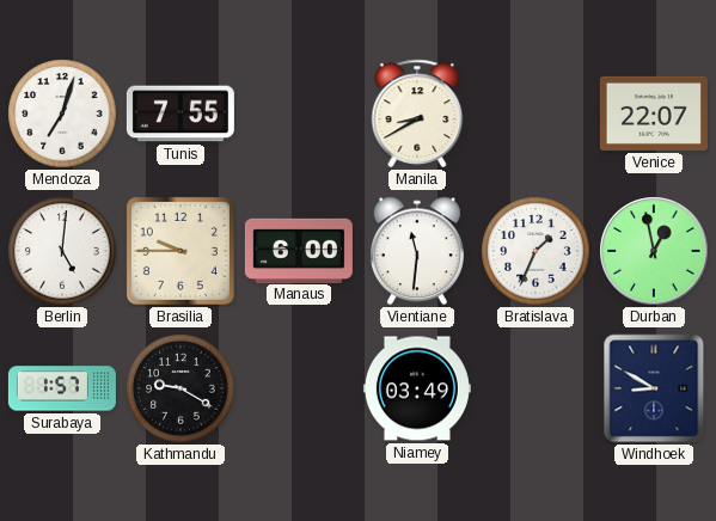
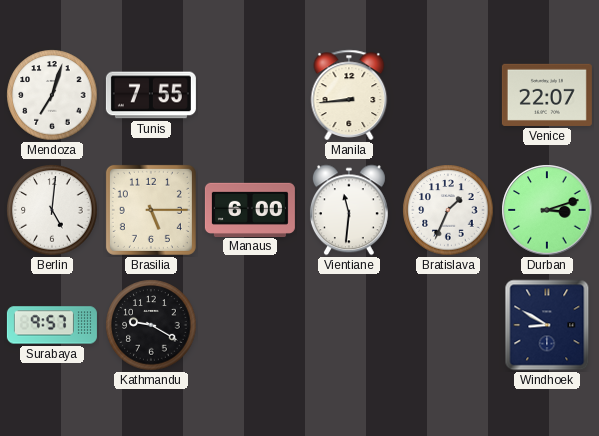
Manila: 8:40 -> 8:44 (349, 95)
Brasilia: 9:45 -> 5:15 (151, 210)
Durban: 12:58 -> 3:12 (547, 210)
Surabaya: 1:57 -> 9:57 (52, 325)
Niamey: 03:49 -> none (417, 388)
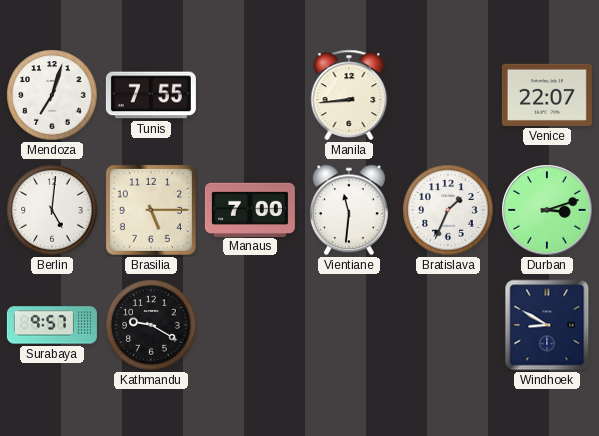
Manaus: 6:00 -> 7:00 (250, 209)
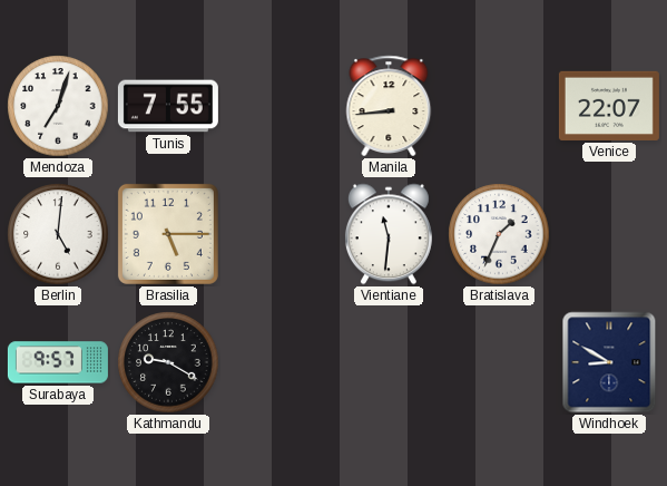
Manaus: 7:00 -> none (250, 209)
Durban: 3:12 -> none (547, 210)
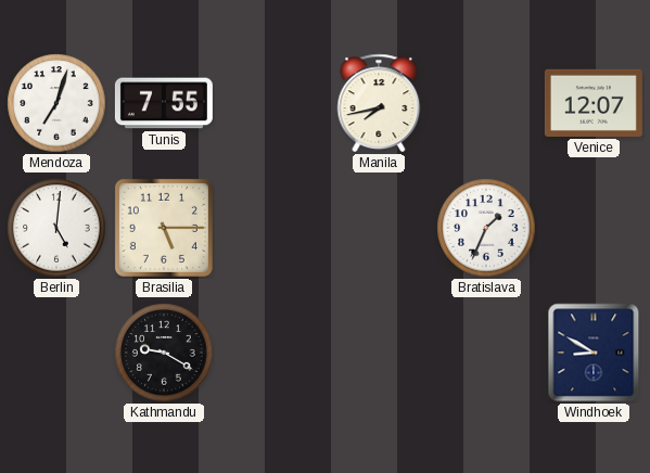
Manila: 8:44 -> 7:43 (379, 103)
Venice: 22:07 -> 12:07 (594, 103)
Vientiane: 11:31 -> none (389, 234)
Surabaya: 9:57 -> none (58, 362)
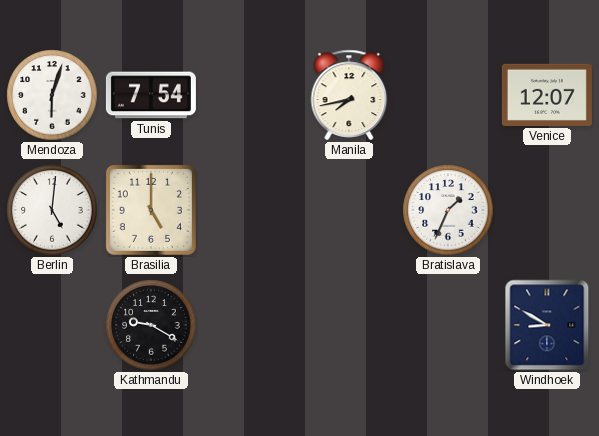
Mendoza: 7:03 -> 6:03 (52, 95)
Tunis: 7:55 -> 7:54 (151, 95)
Brasilia: 5:15 -> 5:00 (151, 210)
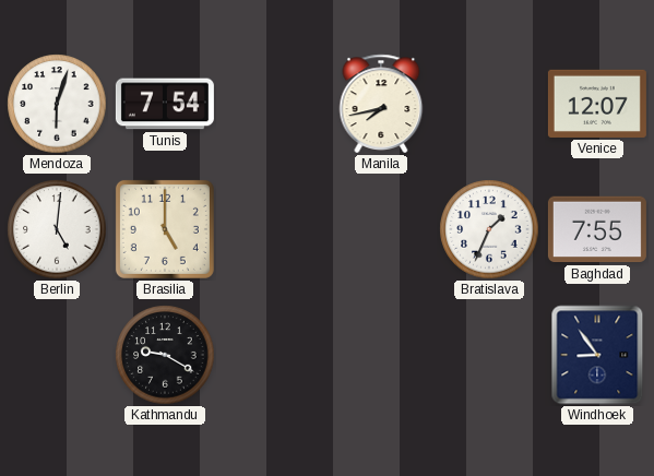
Baghdad: none -> 7:55 (597, 229)
Windhoek: 8:50 -> 8:54 (597, 355)
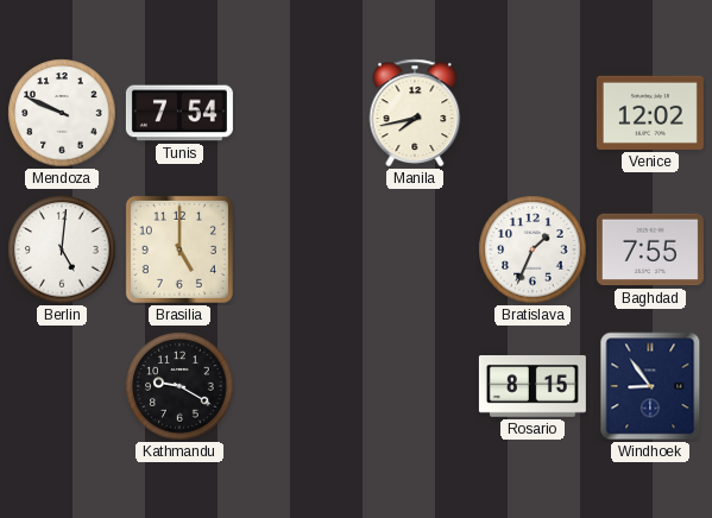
Mendoza: 6:03 -> 9:49 (62, 113)
Venice: 12:07 -> 12:02 (650, 113)
Rosario: none -> 8:15 (533, 387)
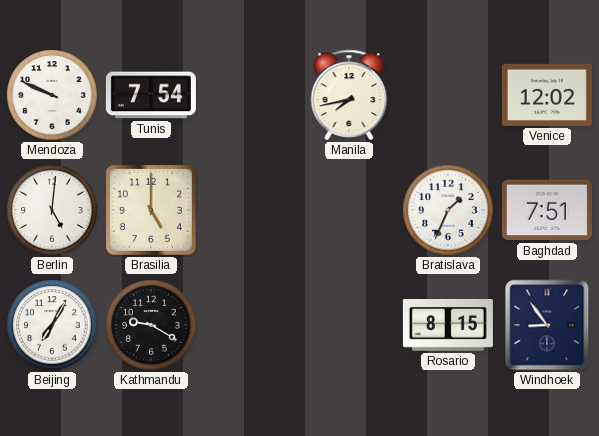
Baghdad: 7:55 -> 7:51 (547, 210)
Beijing: none -> 7:05 (52, 325)
